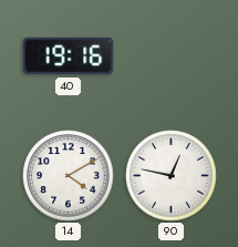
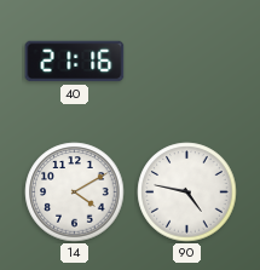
40: 19:16 -> 21:16 (75, 62)
90: 12:47 -> 4:47 (187, 193)
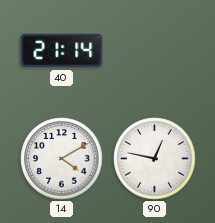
40: 21:16 -> 21:14 (62, 51)
90: 4:47 -> 12:47 (155, 159)
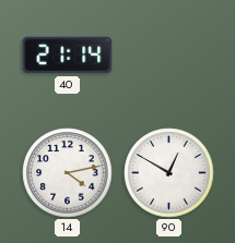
14: 4:10 -> 4:13 (68, 173)
90: 12:47 -> 12:50 (169, 173)
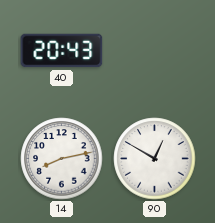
40: 21:14 -> 20:43 (62, 51)
14: 4:13 -> 8:13 (62, 159)
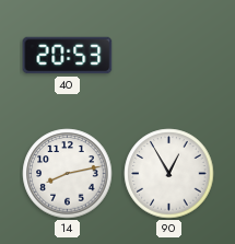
40: 20:43 -> 20:53 (68, 56)
90: 12:50 -> 12:55 (169, 174)
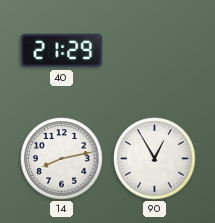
40: 20:53 -> 21:29 (62, 51)
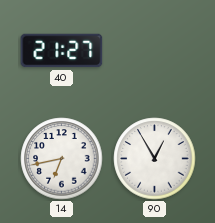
40: 21:29 -> 21:27 (62, 51)
14: 8:13 -> 6:43 (62, 159)
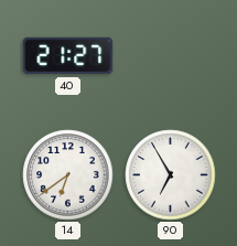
14: 6:43 -> 6:39 (68, 175)
90: 12:55 -> 6:55 (171, 175)
